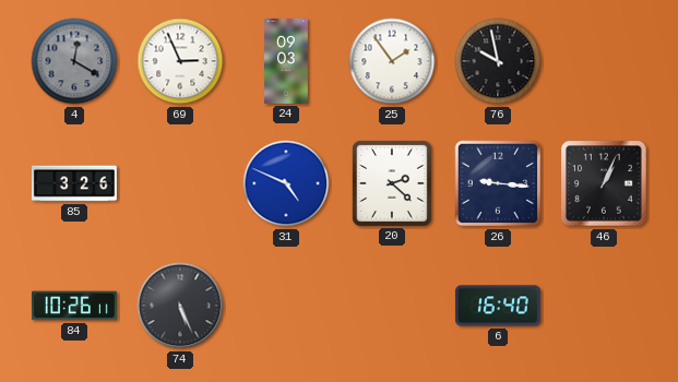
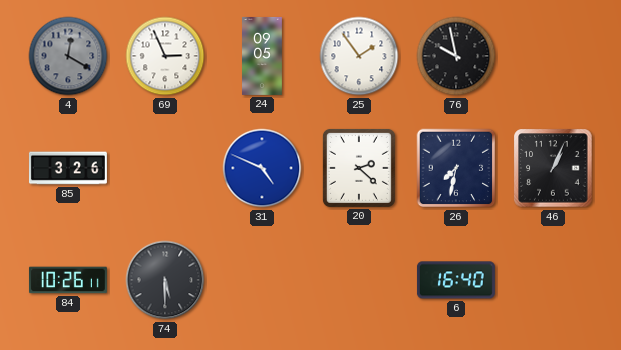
24: 09:03 -> 09:05 (263, 56)
26: 9:16 -> 7:32 (456, 168)
74: 5:26 -> 5:30 (165, 280)
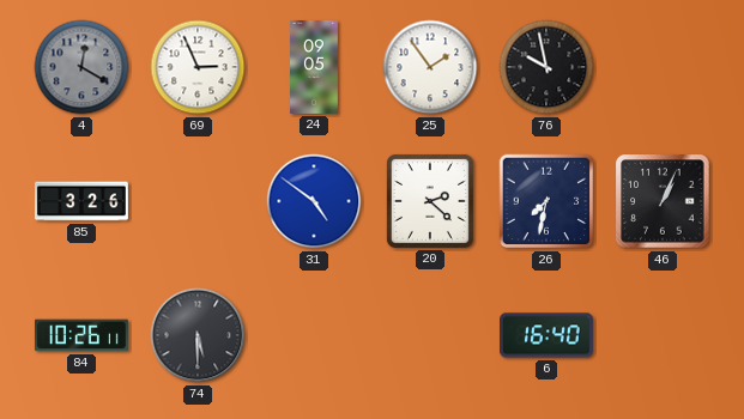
31: 4:49 -> 4:51 (314, 201)
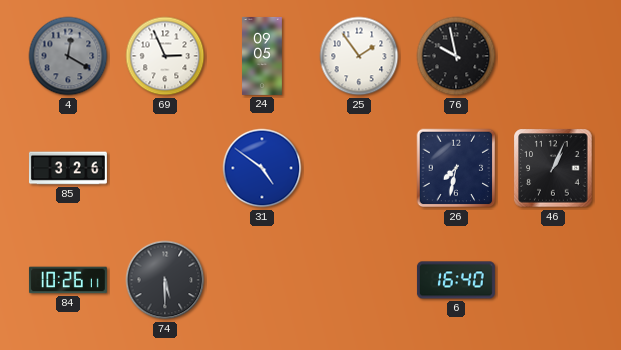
20: 2:22 -> none (430, 201)
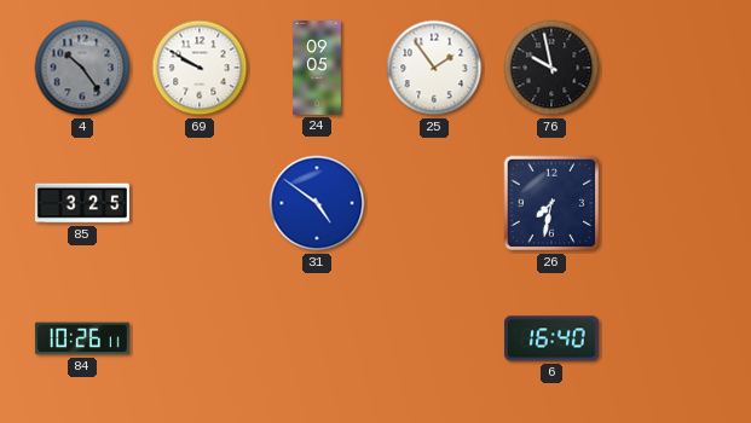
4: 12:20 -> 10:24 (82, 68)
69: 2:56 -> 9:50 (200, 68)
85: 3:26 -> 3:25 (82, 203)
46: 1:04 -> none (553, 168)
74: 5:30 -> none (165, 280)
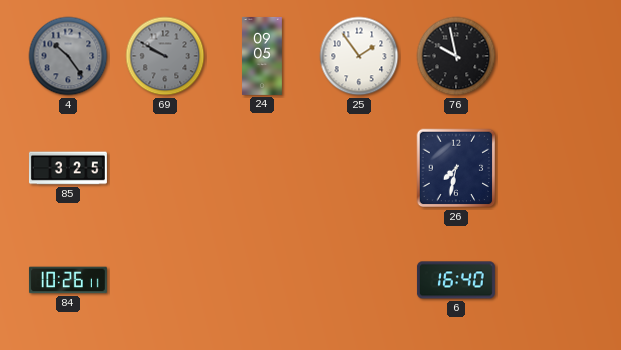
69 dial: white -> grey (165, 56)
31: 4:51 -> none (317, 203)
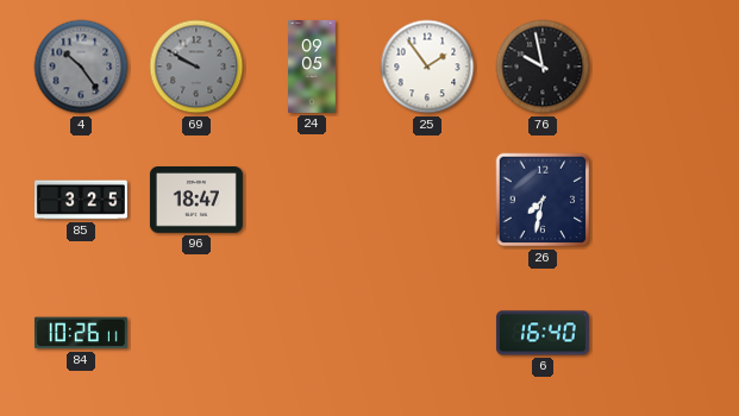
96: none -> 18:47 (196, 201)
